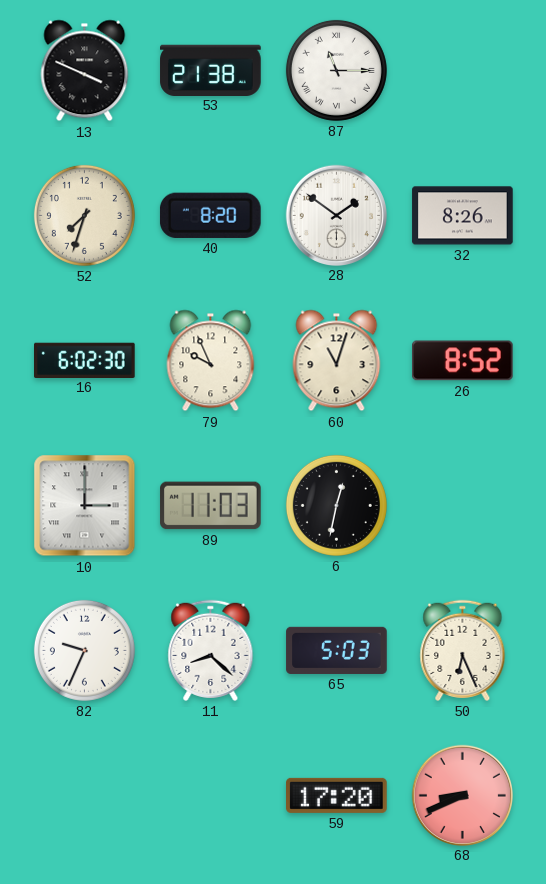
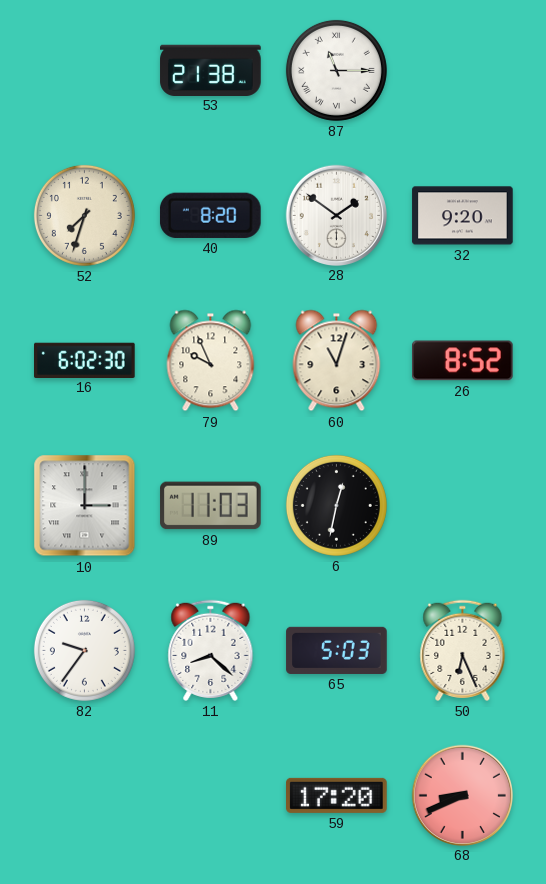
13: 3:49 -> none (85, 71)
32: 8:26 -> 9:20 (463, 216)
82: 9:34 -> 9:36 (84, 650)
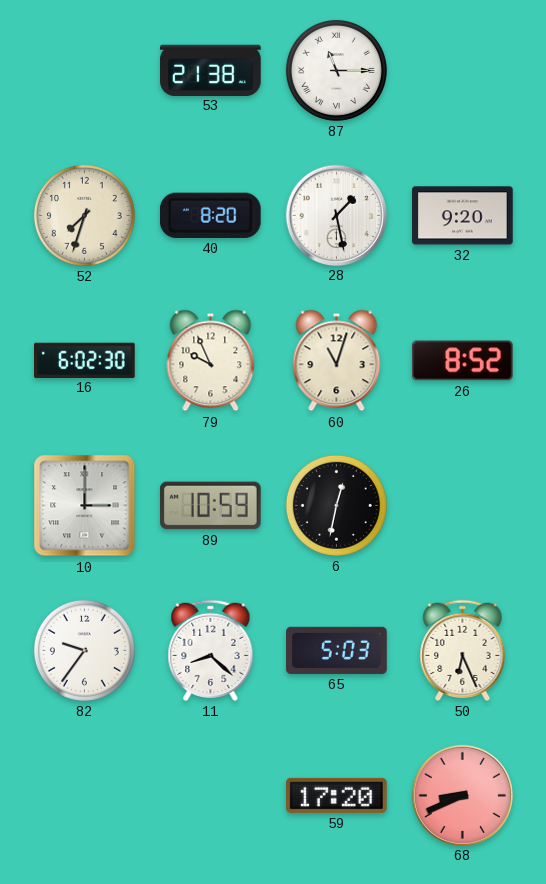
28: 1:51 -> 1:28 (336, 215)
89: 11:03 -> 10:59 (211, 506)
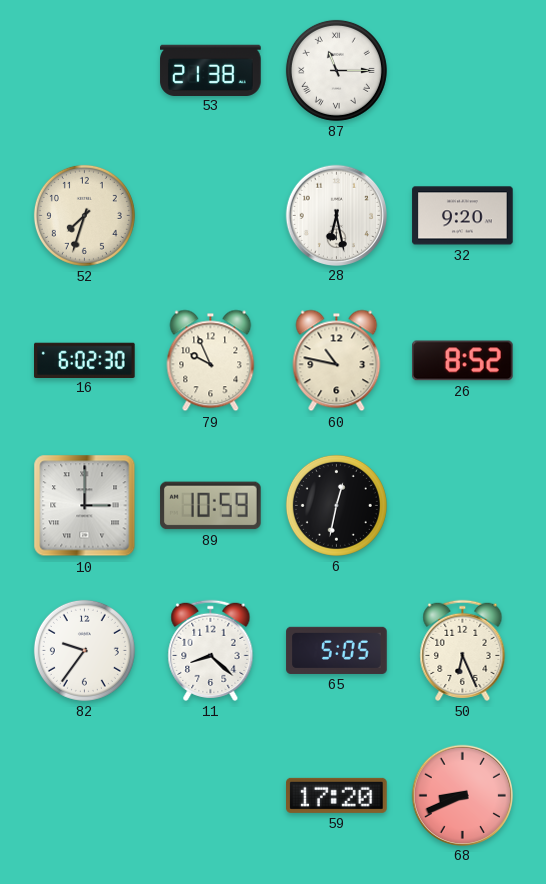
40: 8:20 -> none (210, 215)
28: 1:28 -> 6:28 (336, 215)
60: 11:03 -> 10:47 (337, 361)
65: 5:03 -> 5:05 (337, 650)
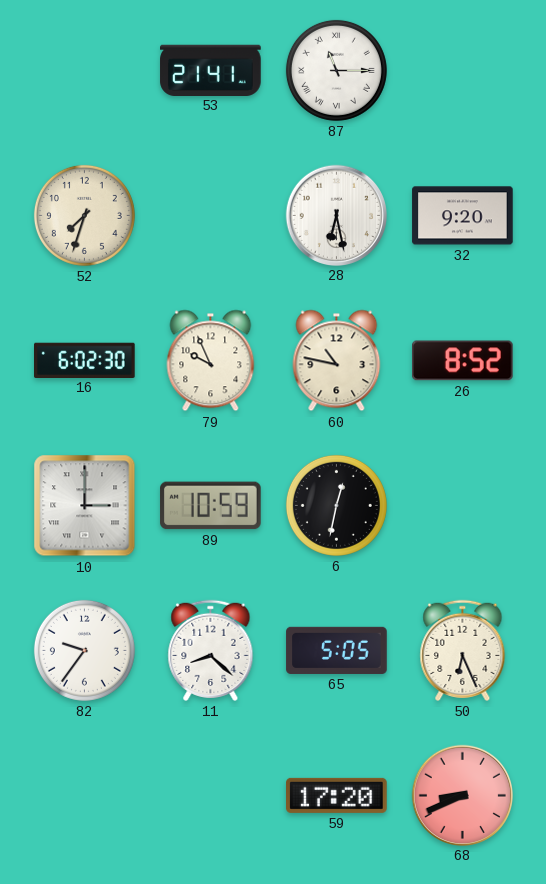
53: 21:38 -> 21:41 (211, 70)
